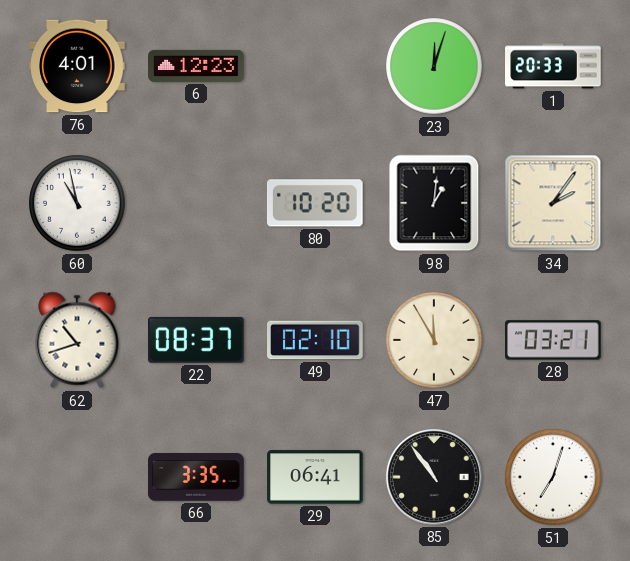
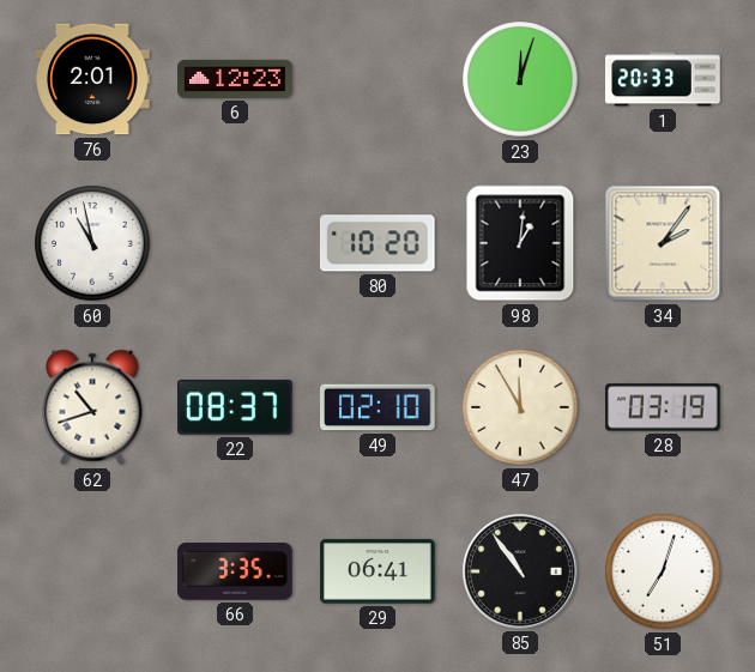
76: 4:01 -> 2:01 (92, 79)
28: 03:21 -> 03:19 (663, 407)
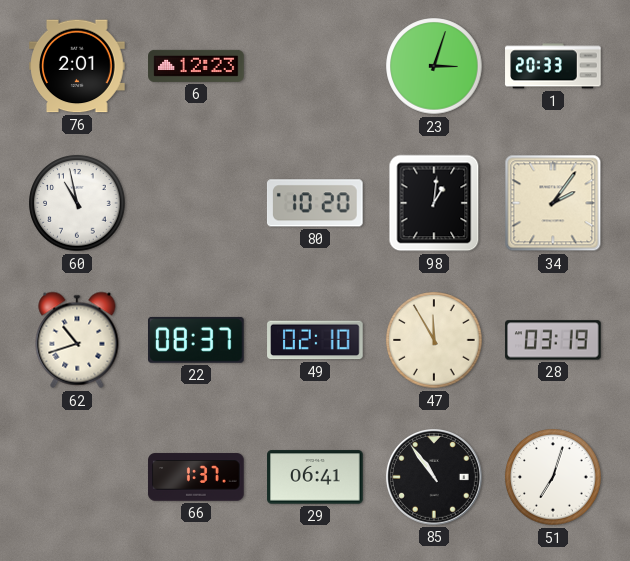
23: 12:03 -> 3:03 (434, 66)
66: 3:35 -> 1:37 (196, 477)
